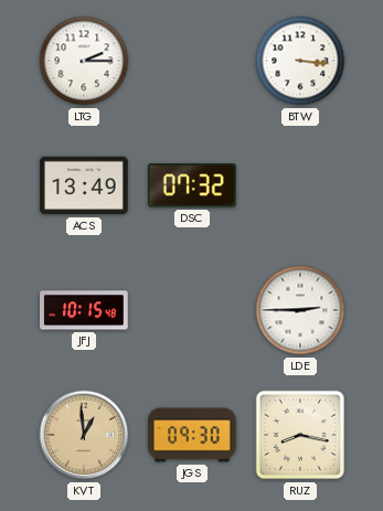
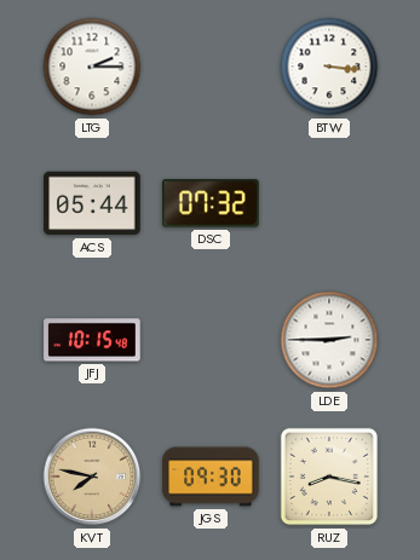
ACS: 13:49 -> 05:44 (92, 203)
KVT: 12:59 -> 7:47 (92, 477)
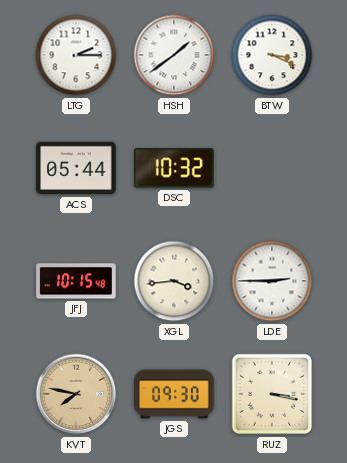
HSH: none -> 1:39 (174, 55)
BTW: 3:16 -> 3:19 (272, 55)
DSC: 07:32 -> 10:32 (175, 168)
XGL: none -> 3:44 (174, 281)
RUZ: 8:17 -> 3:17 (272, 394)
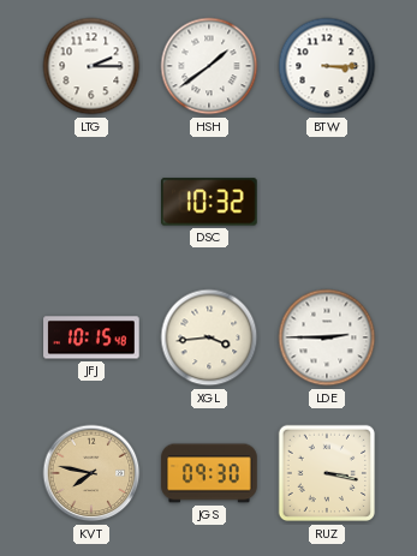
BTW: 3:19 -> 3:15 (327, 66)
ACS: 05:44 -> none (76, 168)
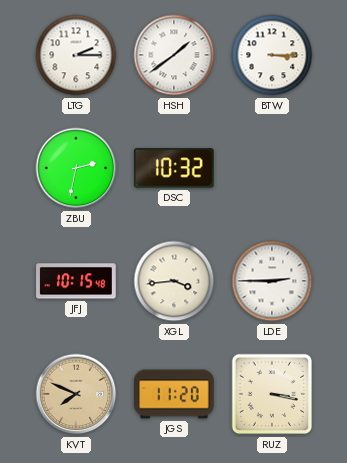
ZBU: none -> 2:32 (76, 168)
KVT: 7:47 -> 7:49 (76, 394)
JGS: 09:30 -> 11:20 (174, 394)
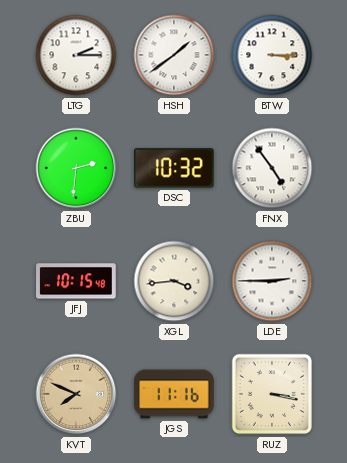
ZBU: 2:32 -> 2:31 (76, 168)
FNX: none -> 4:54 (272, 168)
JGS: 11:20 -> 11:16 (174, 394)
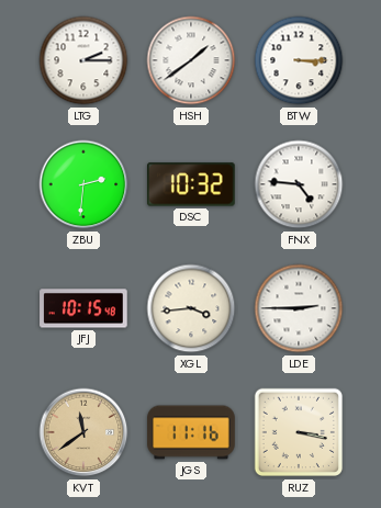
FNX: 4:54 -> 4:46 (299, 184)
KVT: 7:49 -> 11:39 (83, 432)
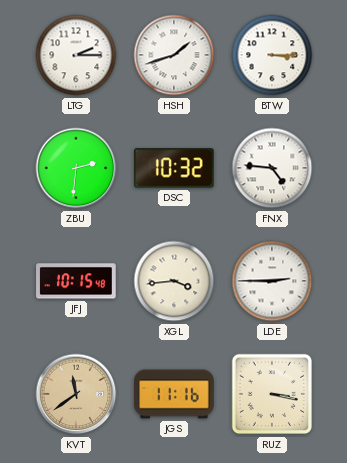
HSH: 1:39 -> 1:42 (174, 55)
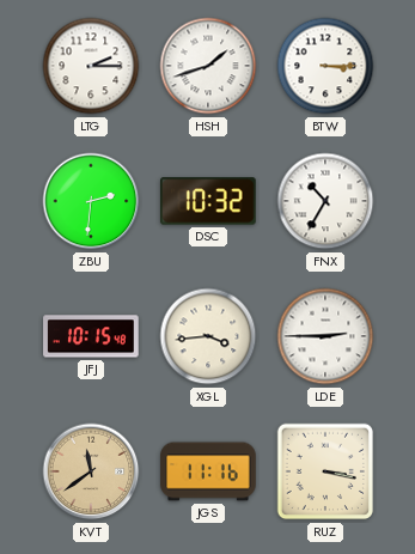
FNX: 4:46 -> 10:35 (325, 201)
